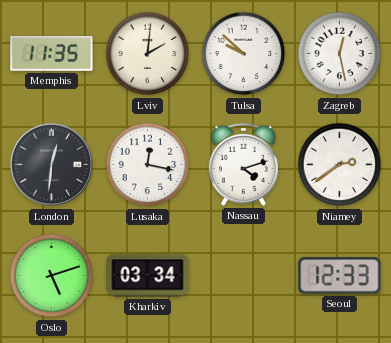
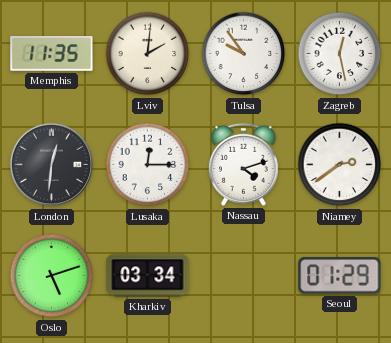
Tulsa: 9:52 -> 9:54 (244, 54)
Lusaka: 12:17 -> 12:15 (148, 165)
Seoul: 12:33 -> 01:29 (340, 276)
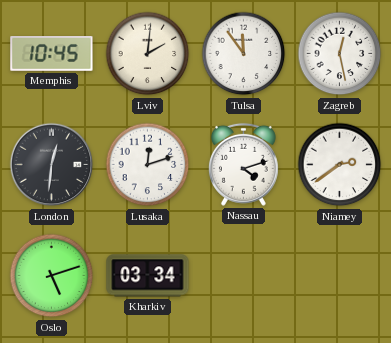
Memphis: 11:35 -> 10:45 (52, 54)
Tulsa: 9:54 -> 11:54 (244, 54)
Lusaka: 12:15 -> 12:12 (148, 165)
Seoul: 01:29 -> none (340, 276)
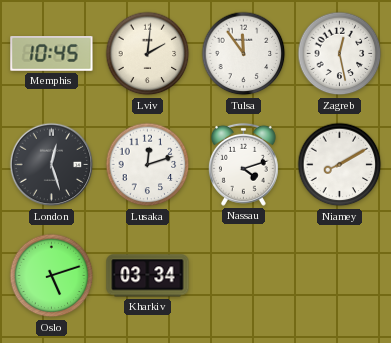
London: 12:31 -> 12:27 (52, 165)
Niamey: 2:39 -> 8:10 (340, 165)
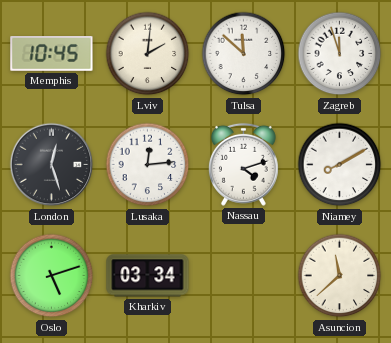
Tulsa: 11:54 -> 11:52 (244, 54)
Zagreb: 12:28 -> 11:57 (340, 54)
Lusaka: 12:12 -> 12:14 (148, 165)
Asuncion: none -> 11:38 (340, 276)
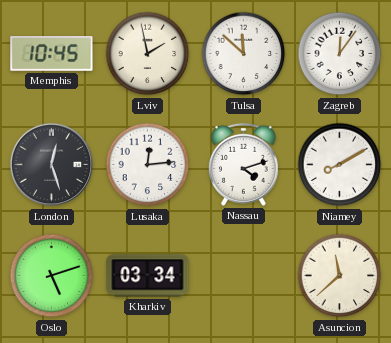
Lviv: 2:01 -> 1:58 (148, 54)
Zagreb: 11:57 -> 12:06 (340, 54)
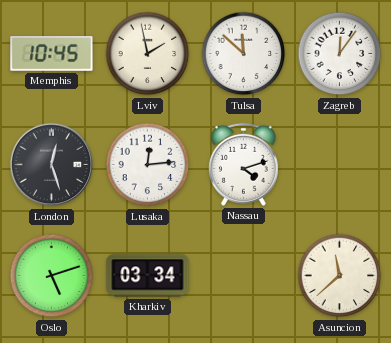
Niamey: 8:10 -> none (340, 165)
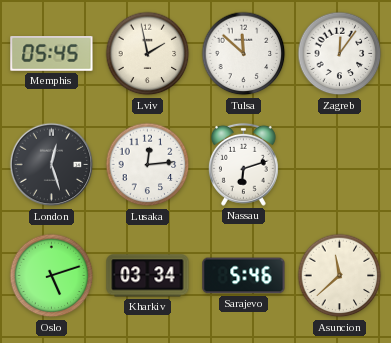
Memphis: 10:45 -> 05:45 (52, 54)
Nassau: 4:12 -> 6:12 (243, 164)
Sarajevo: none -> 5:46 (244, 276)
